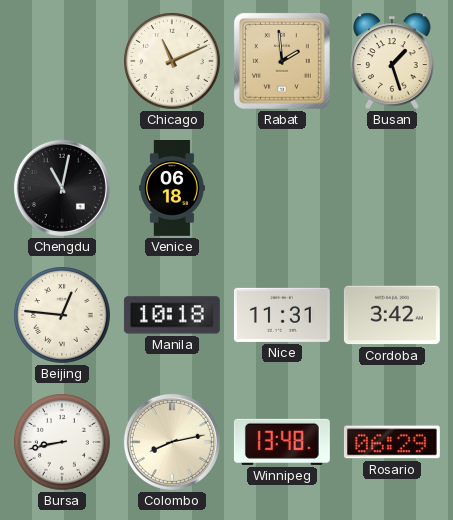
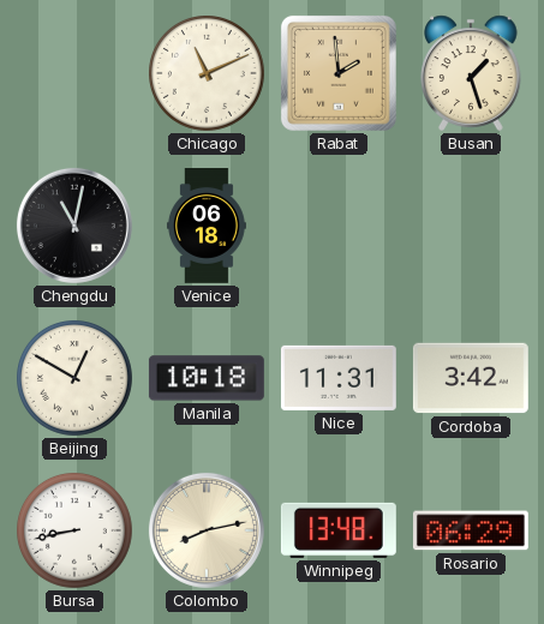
Beijing: 12:46 -> 12:50 (76, 379)
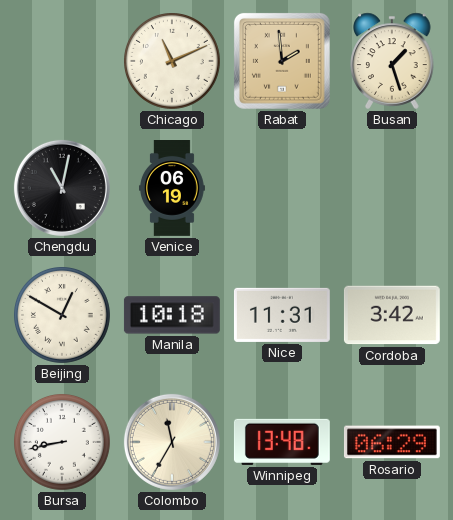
Venice: 06:18 -> 06:19 (172, 189)
Colombo: 8:13 -> 11:35 (172, 442)
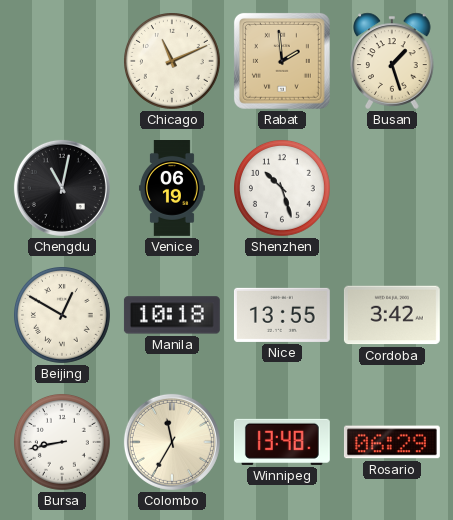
Shenzhen: none -> 10:27 (283, 189)
Nice: 11:31 -> 13:55 (282, 315)
